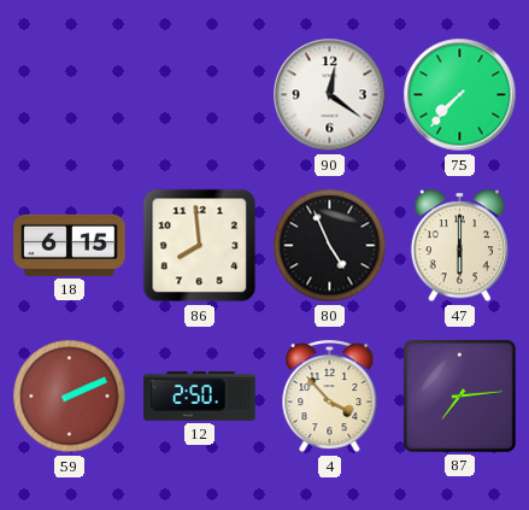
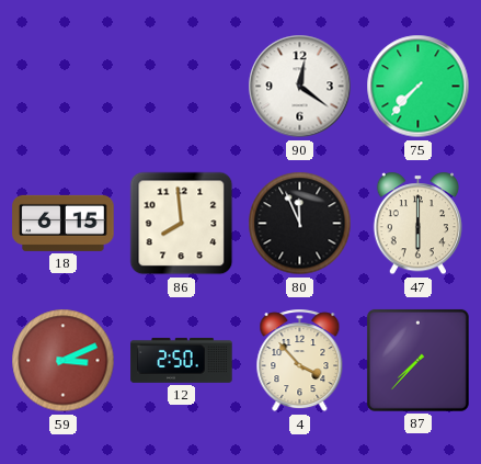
80: 4:56 -> 11:56 (300, 224)
59: 2:11 -> 3:11 (64, 361)
87: 7:14 -> 7:37 (417, 360)
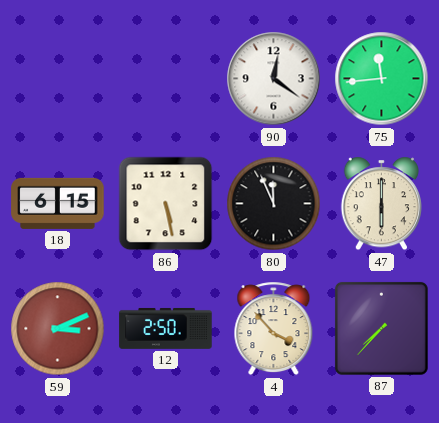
75: 7:37 -> 11:44 (382, 79)
86: 7:59 -> 5:28 (166, 204)
